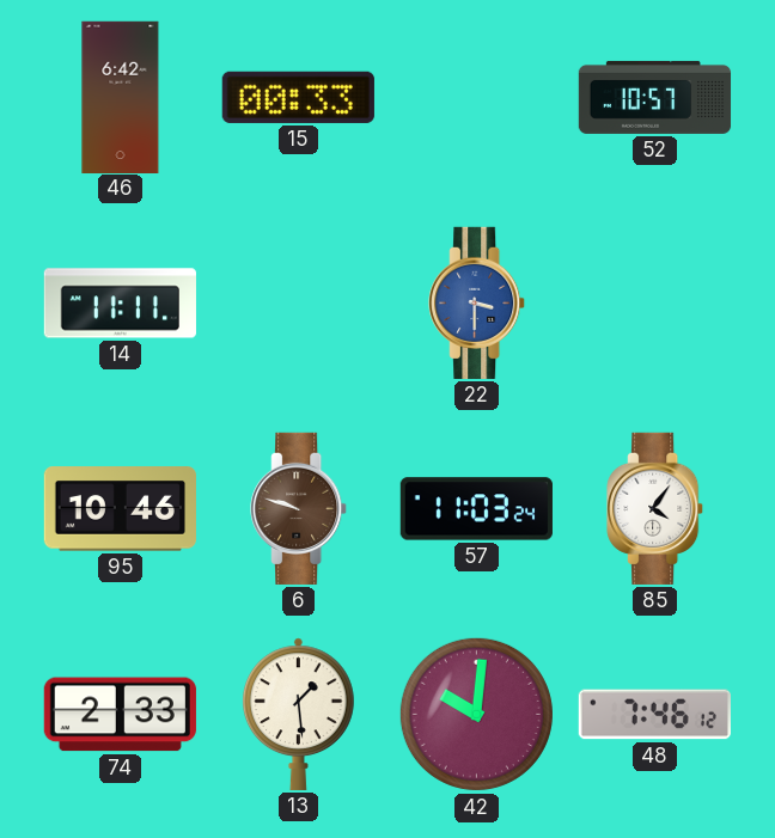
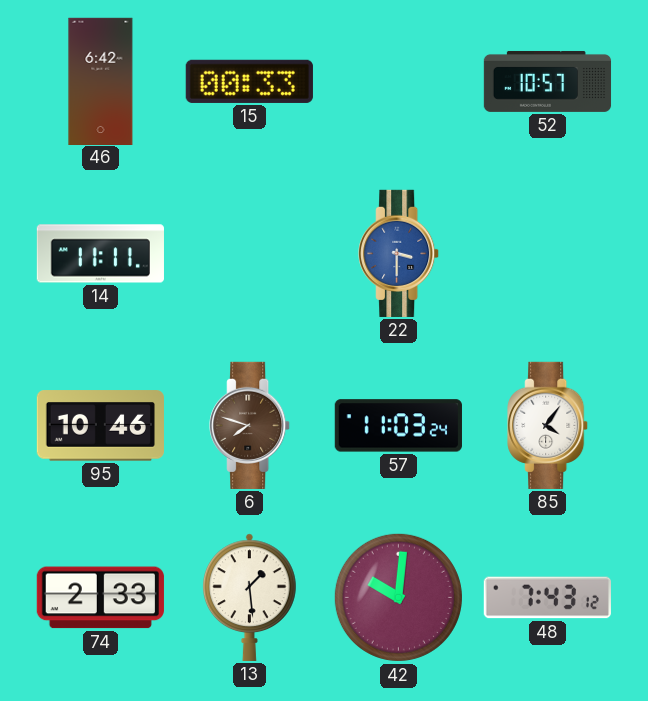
6: 9:48 -> 7:48 (250, 425)
48: 7:46 -> 7:43 (547, 598)
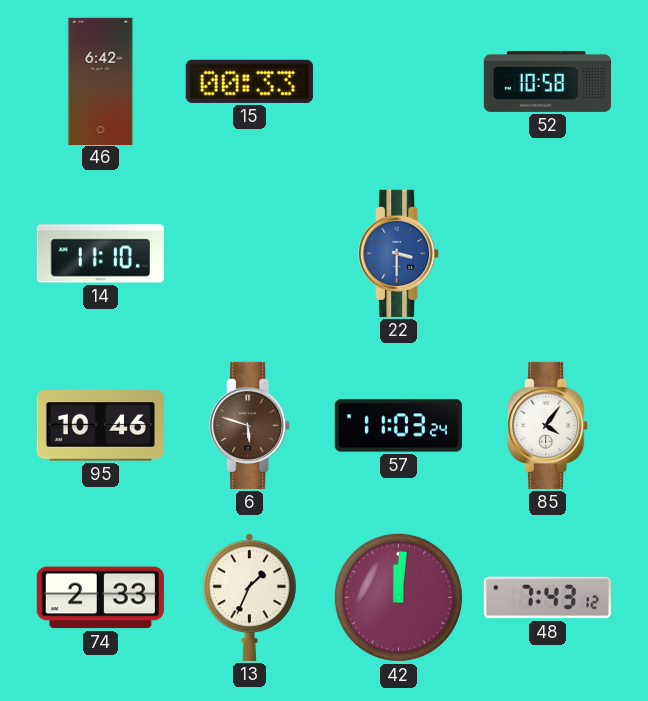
52: 10:57 -> 10:58 (548, 81)
14: 11:11 -> 11:10 (100, 254)
6: 7:48 -> 5:48 (250, 425)
13: 1:29 -> 1:34 (249, 597)
42: 10:01 -> 12:01 (398, 597)
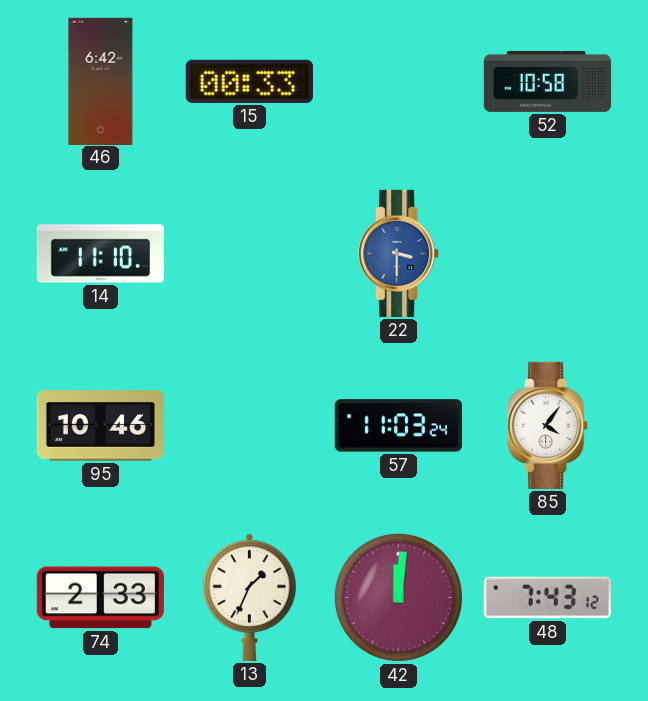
6: 5:48 -> none (250, 425)
